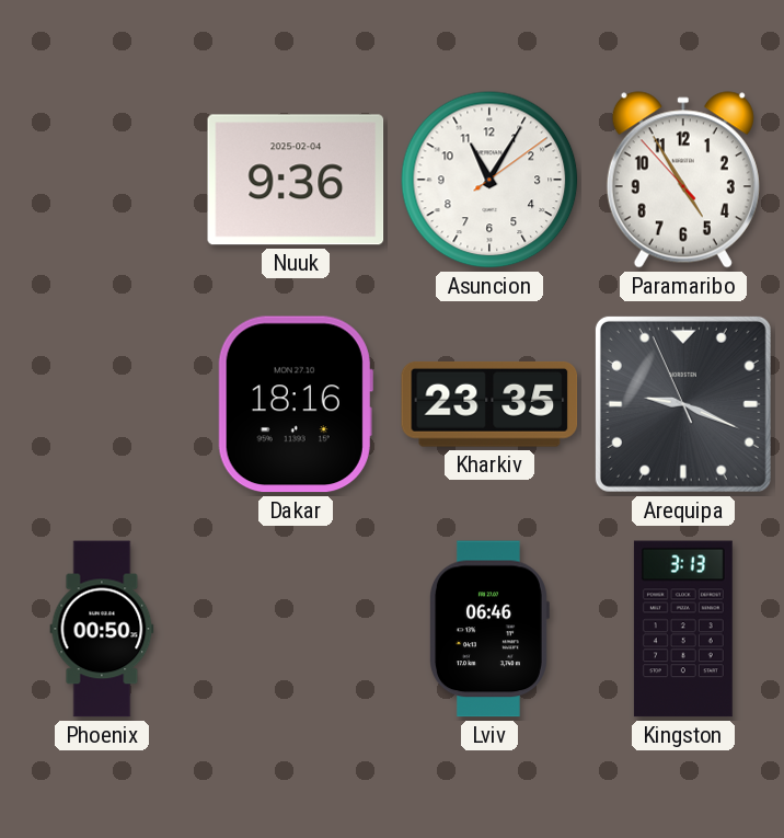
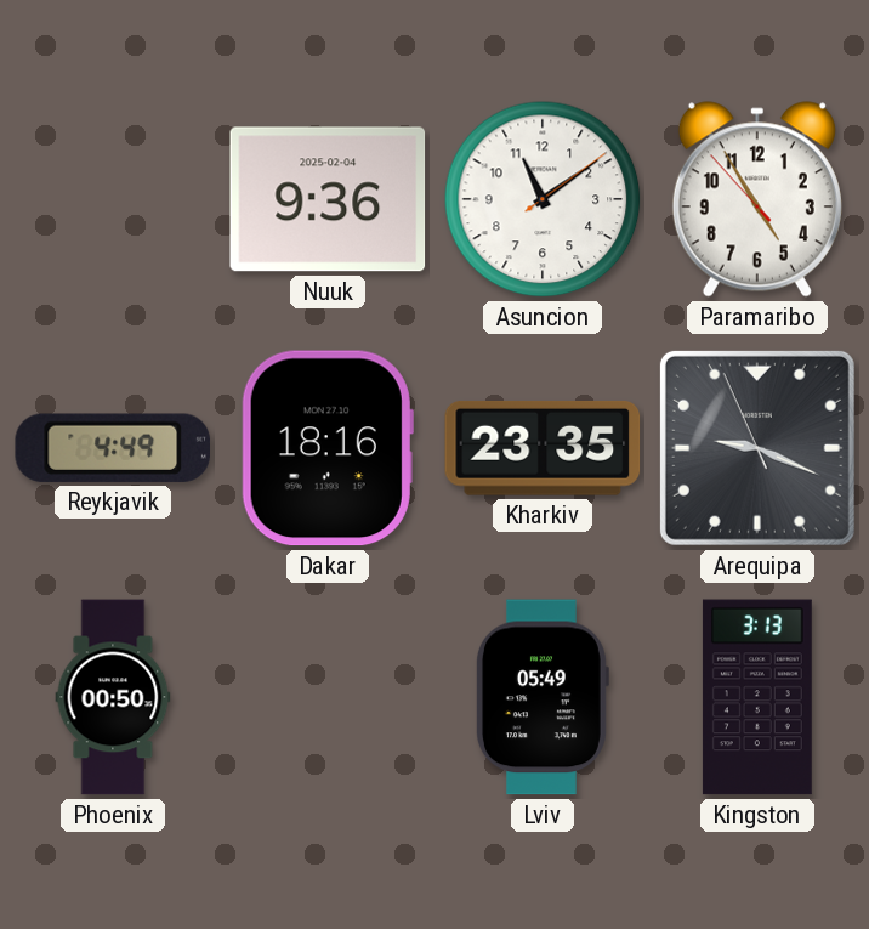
Asuncion: 11:05 -> 11:09 (543, 199)
Reykjavik: none -> 4:49 (112, 448)
Lviv: 06:46 -> 05:49 (541, 697)
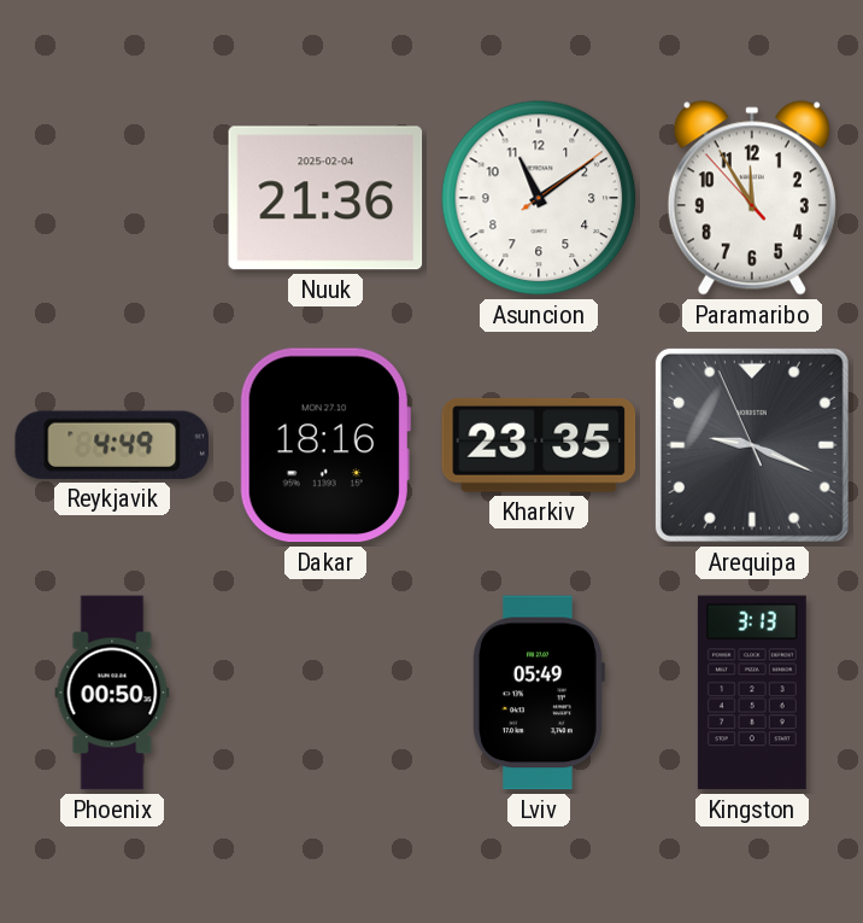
Nuuk: 9:36 -> 21:36 (325, 198)
Paramaribo: 4:54 -> 11:54 (752, 198)
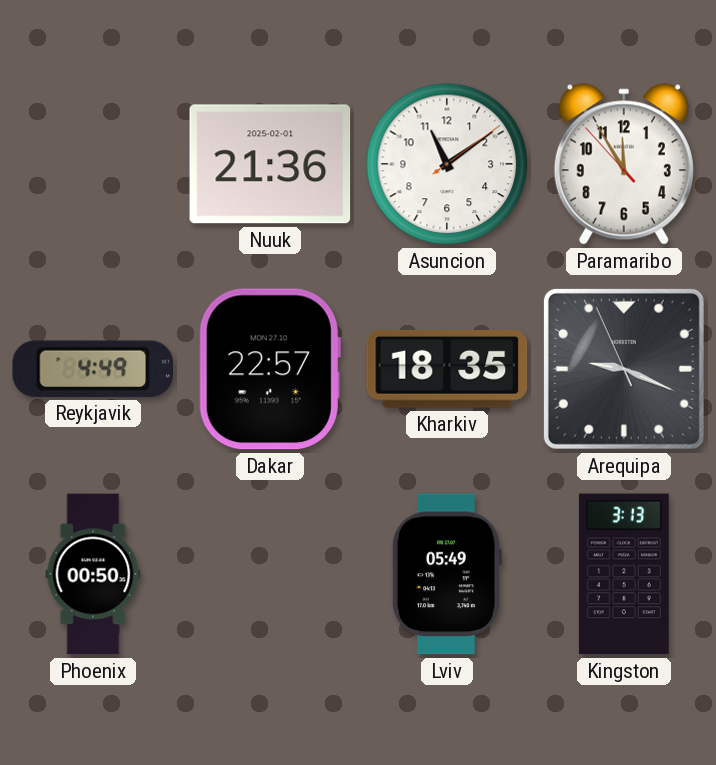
Nuuk date: 2025-02-04 -> 2025-02-01 (270, 164)
Dakar: 18:16 -> 22:57 (270, 369)
Kharkiv: 23:35 -> 18:35 (447, 369)
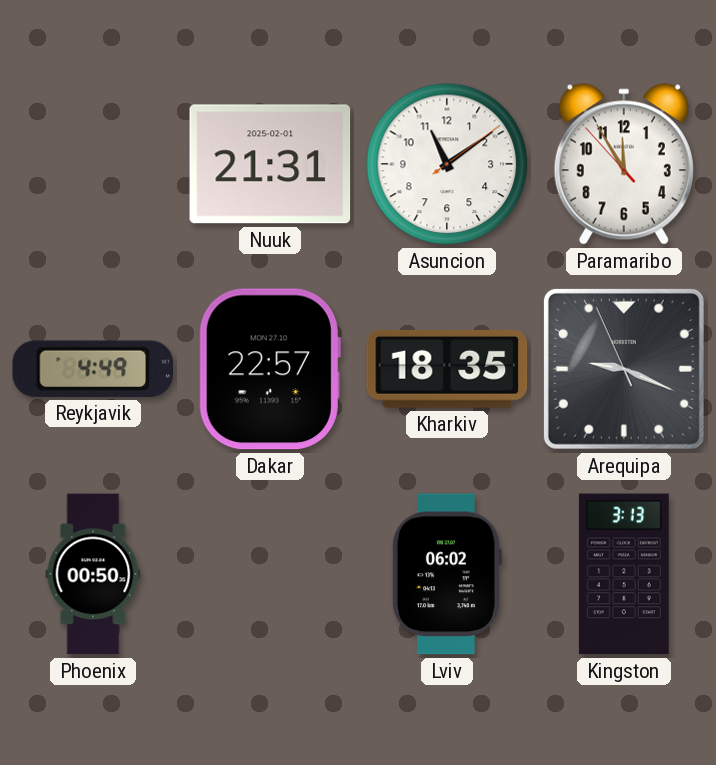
Nuuk: 21:36 -> 21:31 (270, 164)
Lviv: 05:49 -> 06:02 (446, 574)
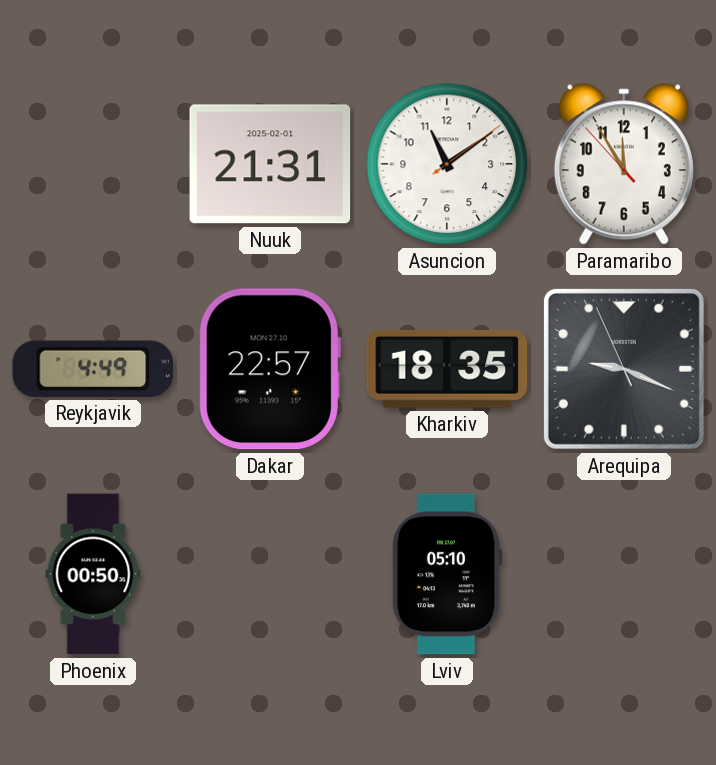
Lviv: 06:02 -> 05:10 (446, 574)
Kingston: 3:13 -> none (624, 574)
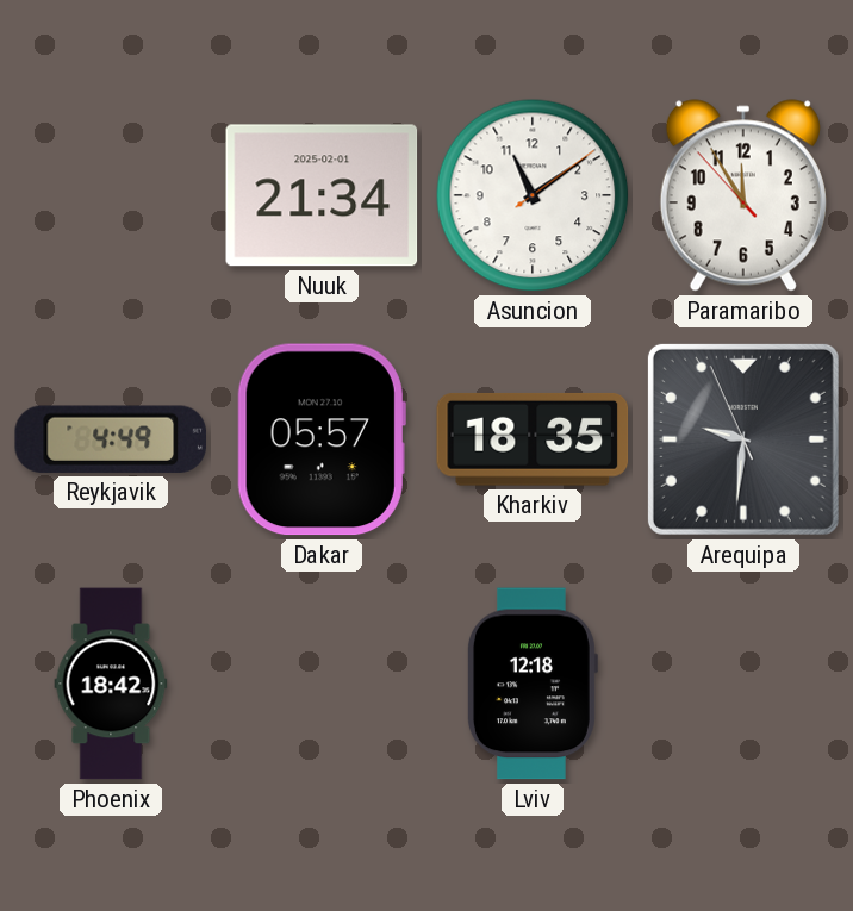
Nuuk: 21:31 -> 21:34 (322, 195)
Dakar: 22:57 -> 05:57 (322, 439)
Arequipa: 9:18 -> 9:30 (743, 439)
Phoenix: 00:50 -> 18:42 (111, 684)
Lviv: 05:10 -> 12:18 (531, 684)
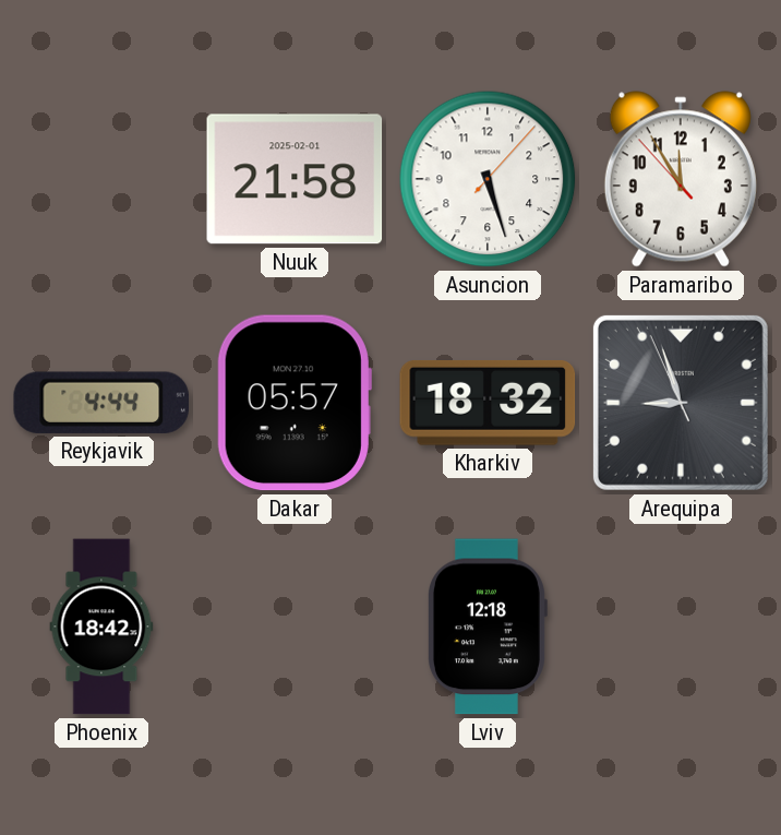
Nuuk: 21:34 -> 21:58 (295, 179)
Asuncion: 11:09 -> 5:27 (488, 179)
Reykjavik: 4:49 -> 4:44 (100, 403)
Kharkiv: 18:35 -> 18:32 (488, 403)
Arequipa: 9:30 -> 8:56 (681, 403)
